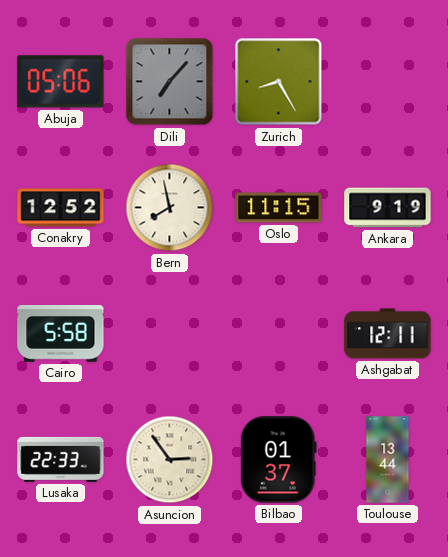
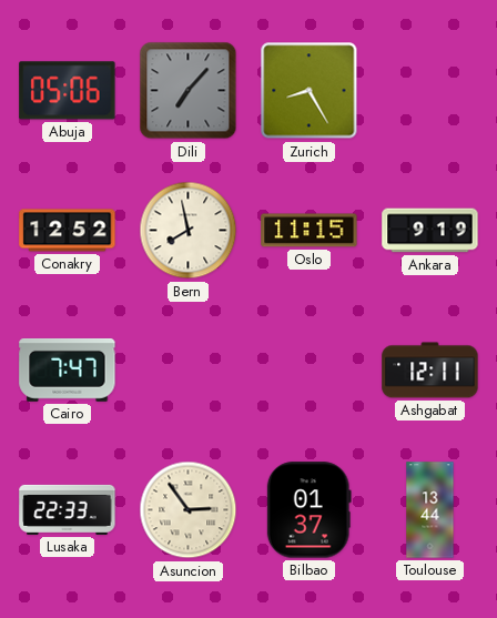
Cairo: 5:58 -> 7:47 (68, 369)
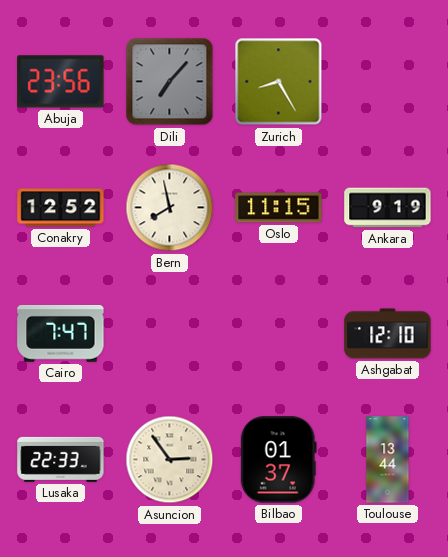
Abuja: 05:06 -> 23:56 (61, 82)
Ashgabat: 12:11 -> 12:10 (388, 334)
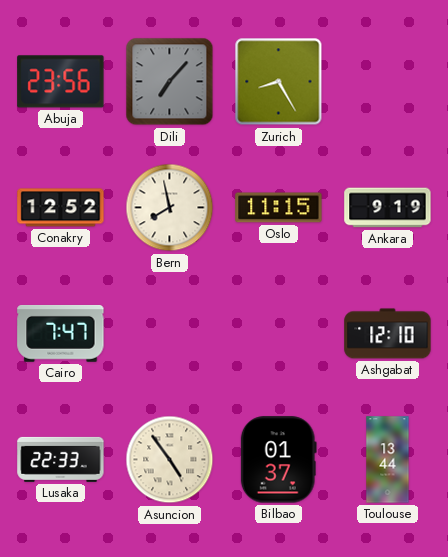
Asuncion: 2:54 -> 4:54 (170, 460)
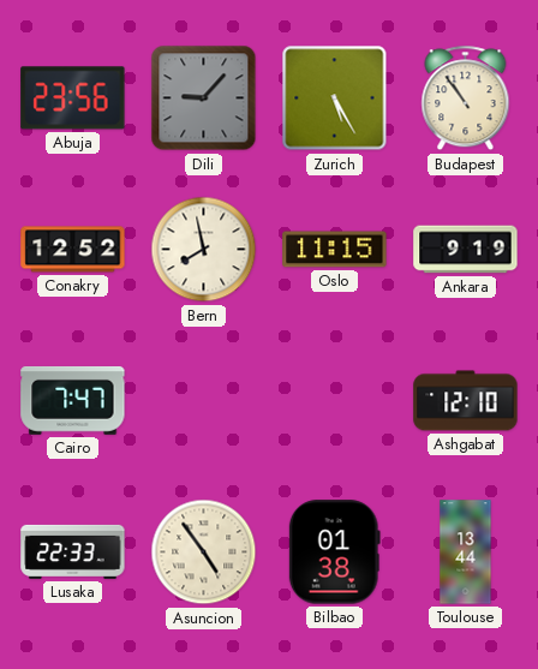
Dili: 7:07 -> 9:07 (204, 98)
Zurich: 8:25 -> 5:25 (335, 98)
Budapest: none -> 10:54 (466, 98)
Bilbao: 01:37 -> 01:38 (334, 552)
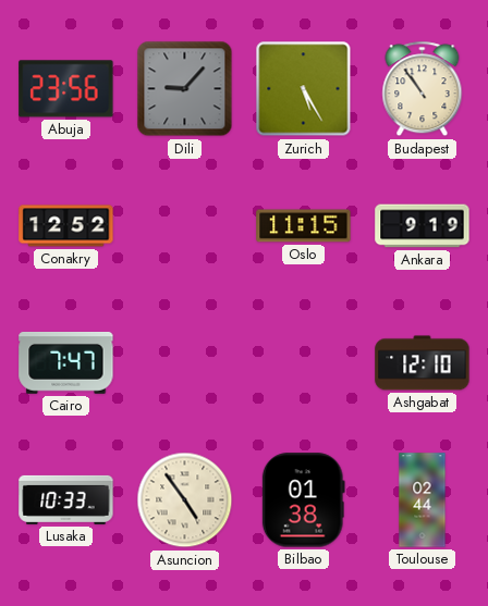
Bern: 7:58 -> none (204, 250)
Lusaka: 22:33 -> 10:33 (66, 499)
Toulouse: 13:44 -> 02:44 (423, 500)
